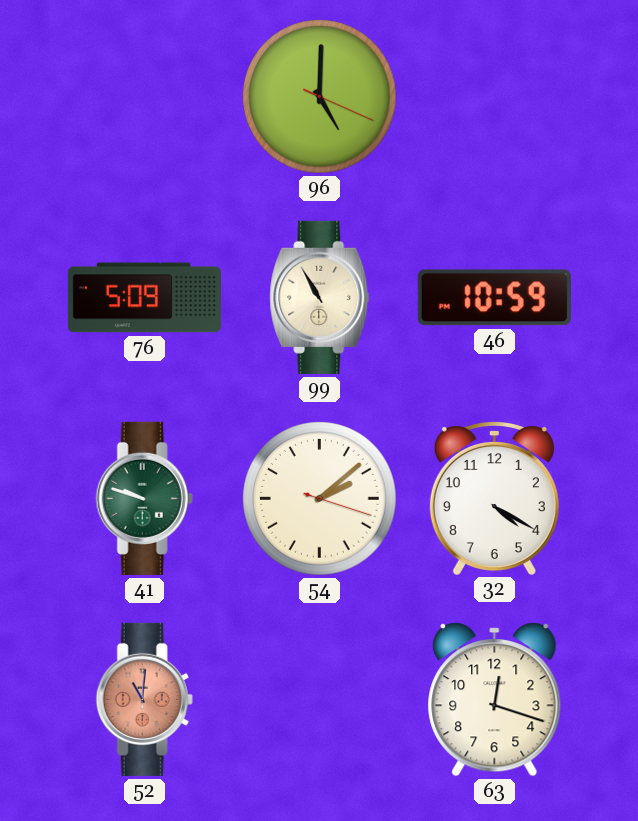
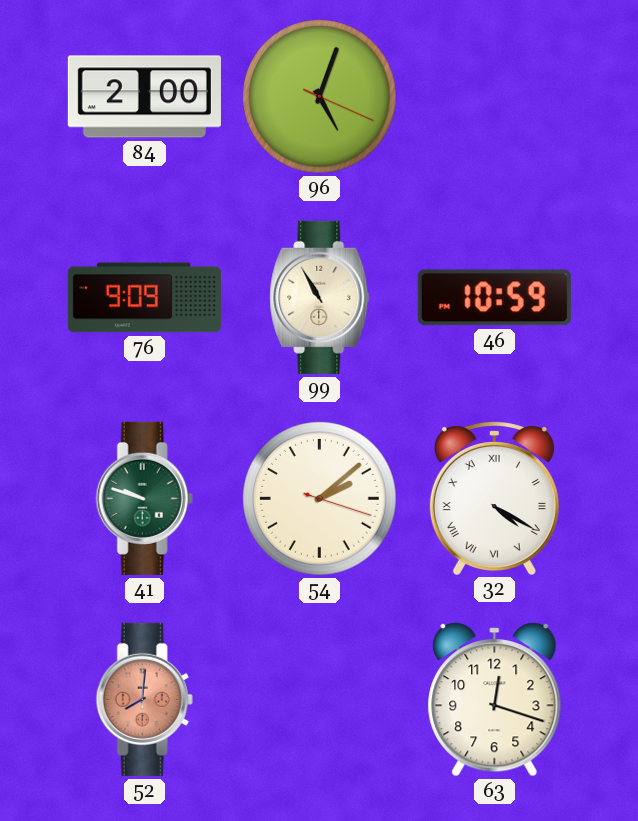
84: none -> 2:00 (144, 97)
96: 5:00 -> 5:03 (320, 97)
76: 5:09 -> 9:09 (144, 298)
32 numerals: Arabic -> Roman (494, 498)
52: 11:01 -> 8:01 (144, 699)
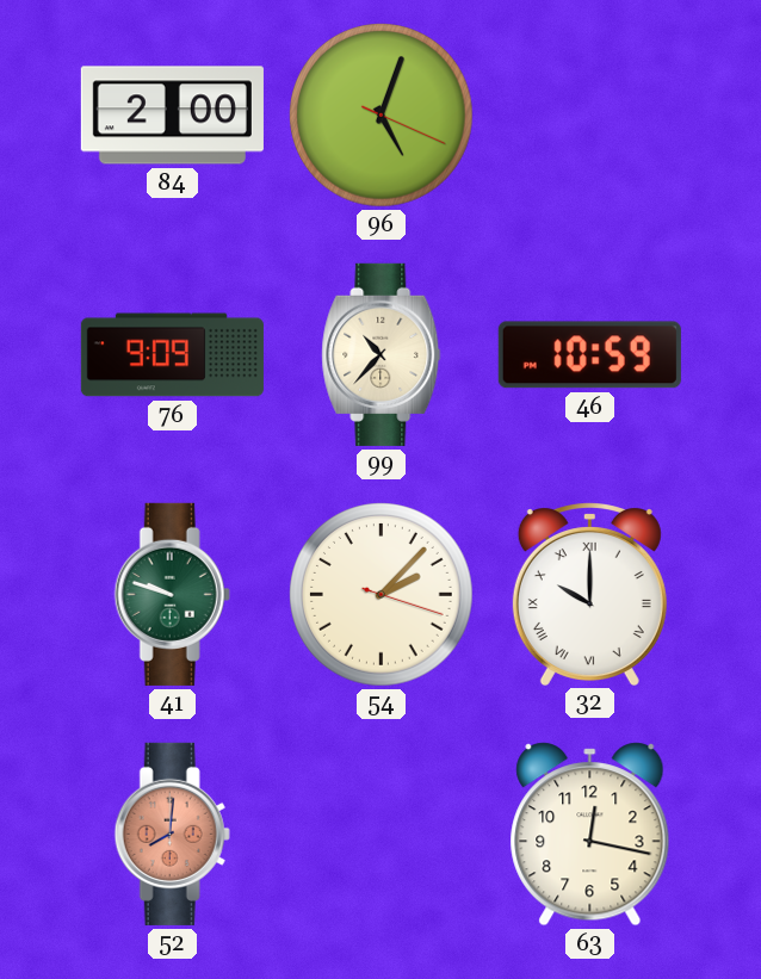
99: 10:55 -> 10:37 (382, 354)
54: 2:08 -> 2:07 (382, 595)
32: 4:20 -> 10:00 (589, 594)
63: 12:18 -> 12:17 (590, 835)
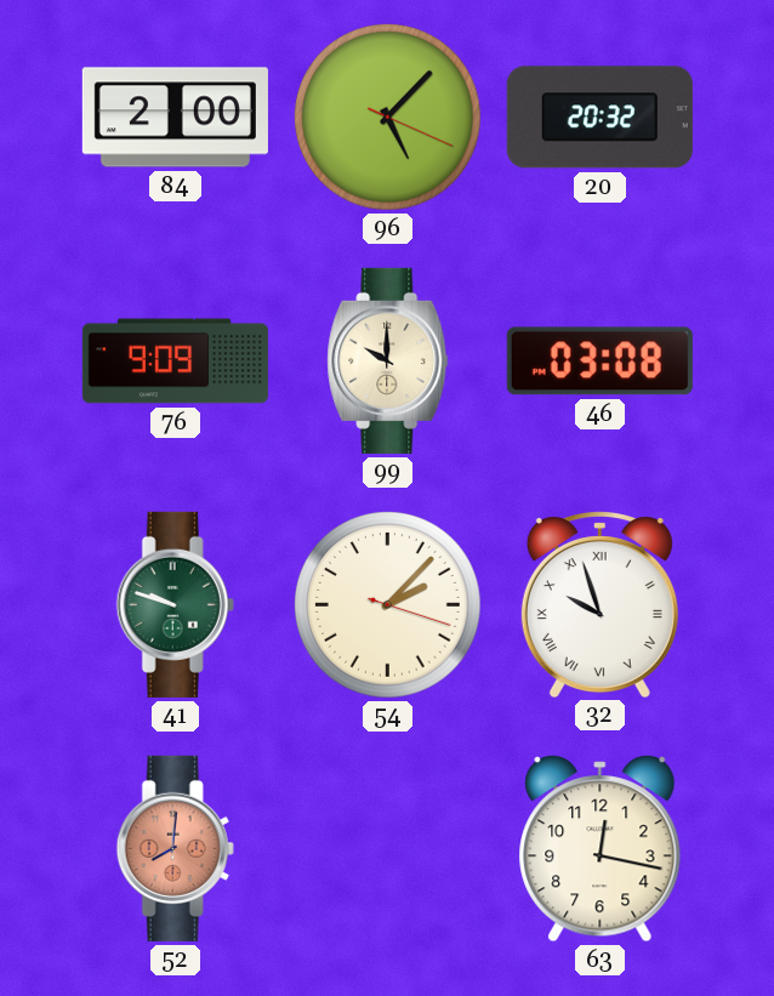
96: 5:03 -> 5:07 (388, 118)
20: none -> 20:32 (599, 118)
99: 10:37 -> 10:00 (388, 360)
46: 10:59 -> 03:08 (599, 362)
32: 10:00 -> 9:57 (599, 604)
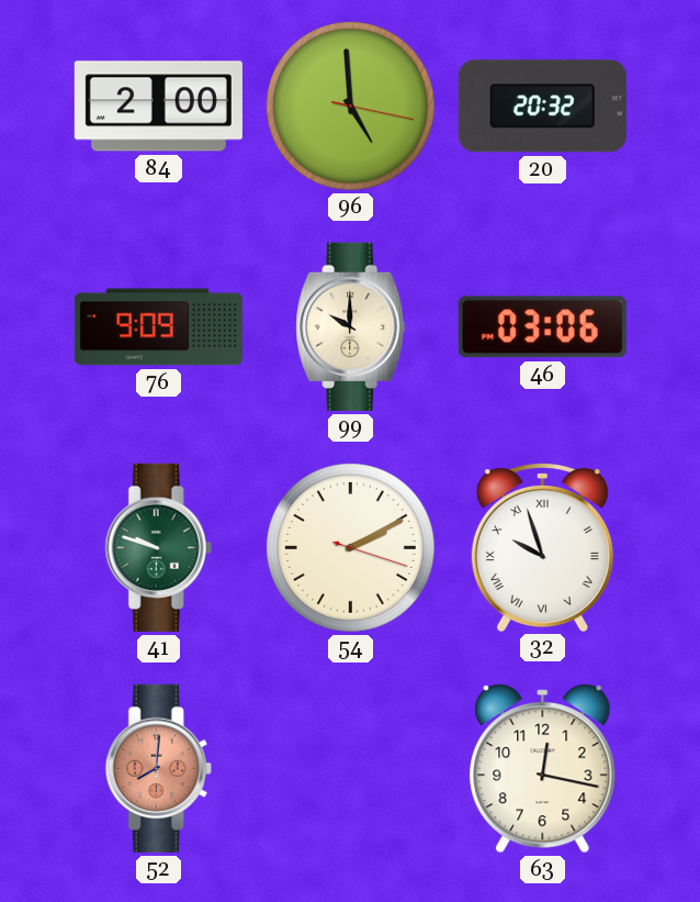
96: 5:07 -> 4:59 (351, 107)
46: 03:08 -> 03:06 (542, 327)
54: 2:07 -> 2:10 (351, 548)
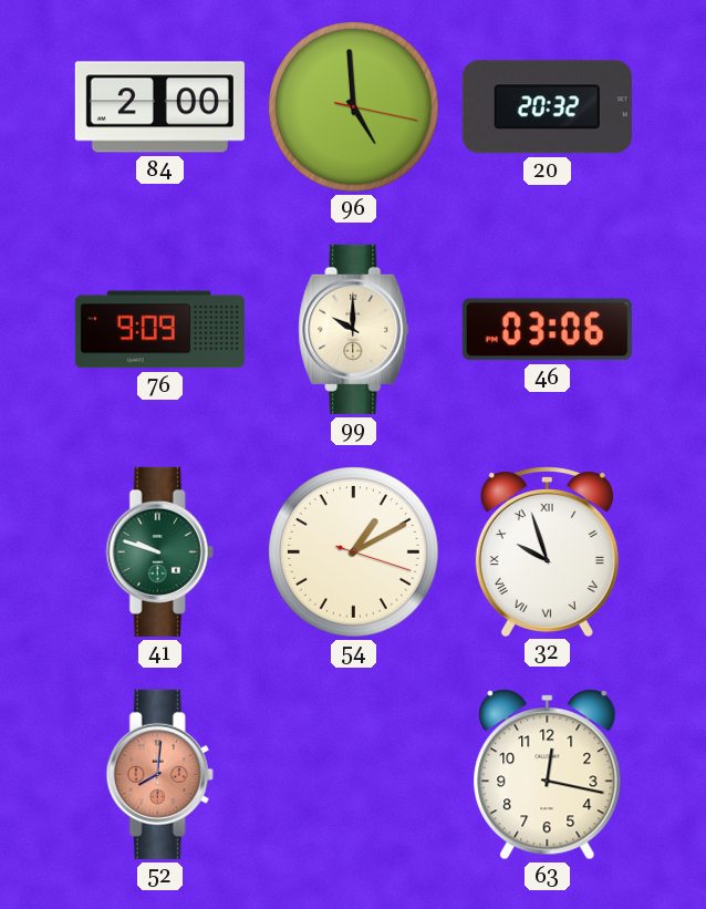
54: 2:10 -> 1:10 (354, 552)
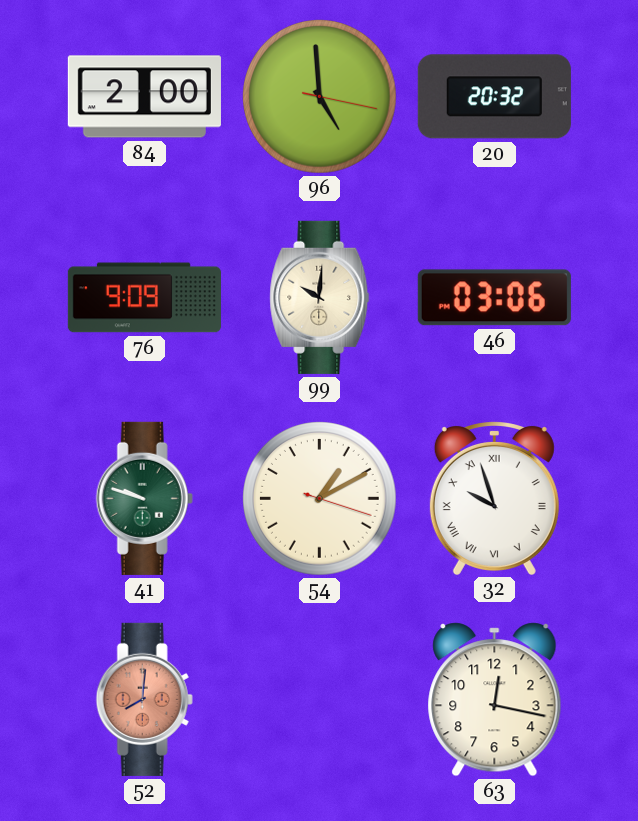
99: 10:00 -> 10:01 (320, 297)
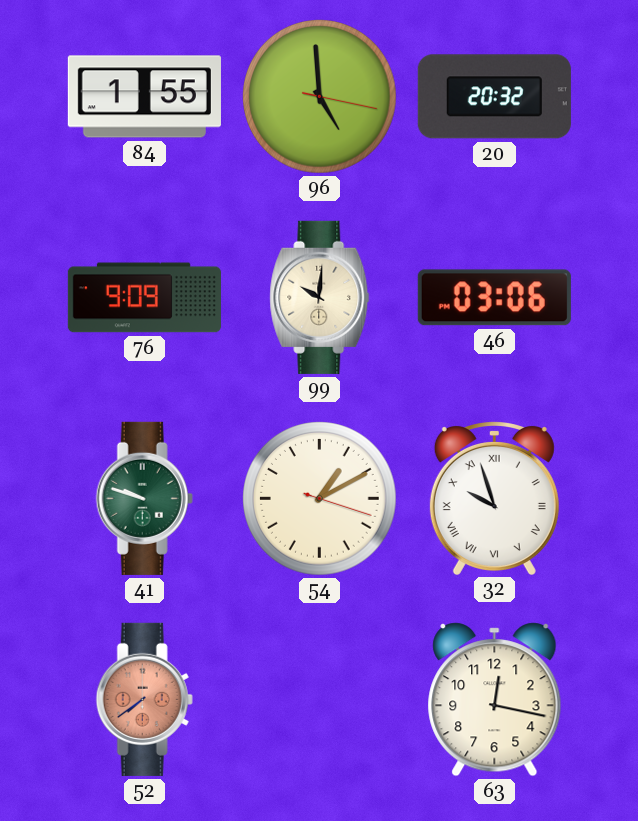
84: 2:00 -> 1:55 (144, 97)
52: 8:01 -> 7:39 (144, 699)
